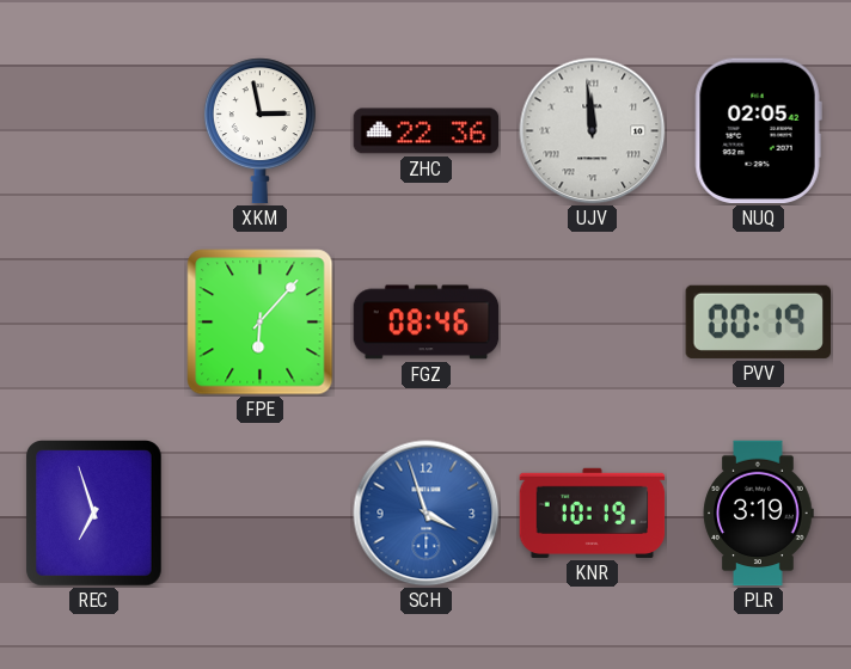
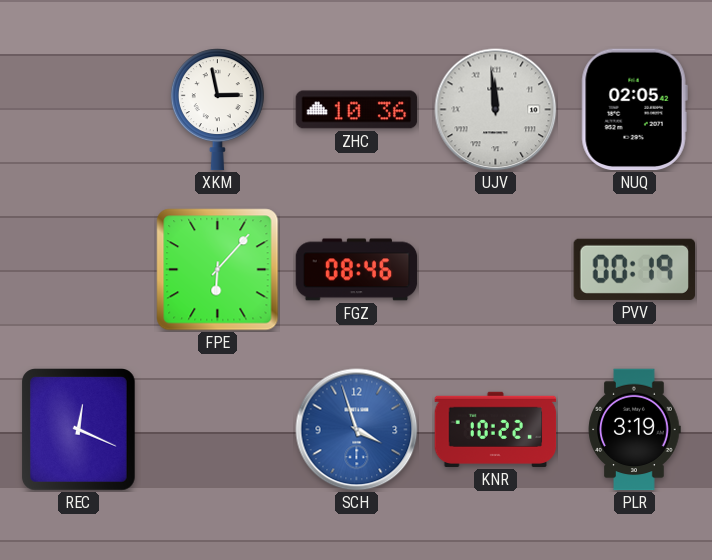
ZHC: 22:36 -> 10:36 (357, 110)
REC: 6:57 -> 12:19 (79, 430)
KNR: 10:19 -> 10:22 (496, 429)
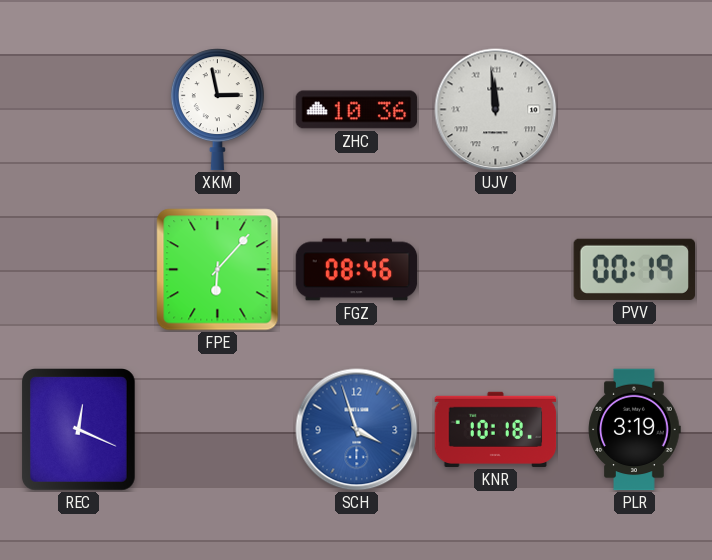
NUQ: 02:05 -> none (634, 110)
KNR: 10:22 -> 10:18 (496, 429)
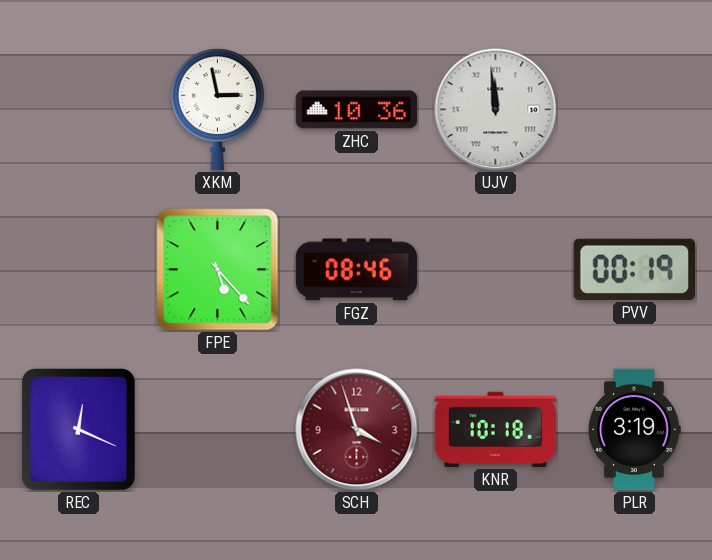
FPE: 6:07 -> 5:23 (218, 270)
SCH dial: blue -> burgundy (357, 430)
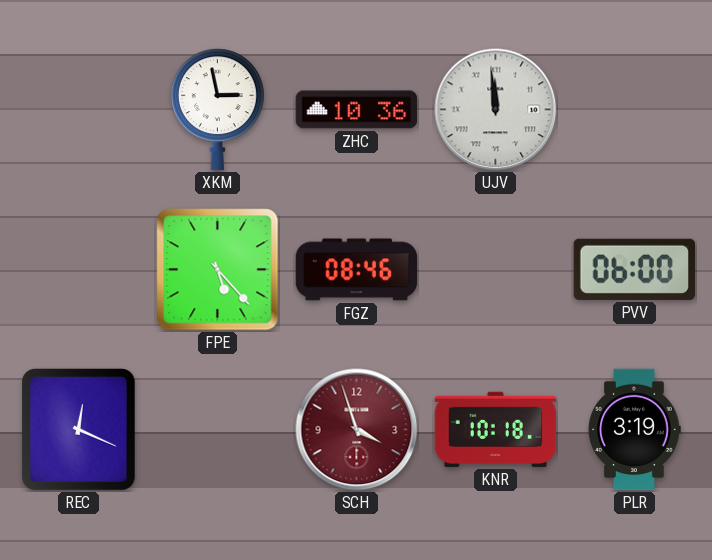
PVV: 00:19 -> 06:00 (634, 269)
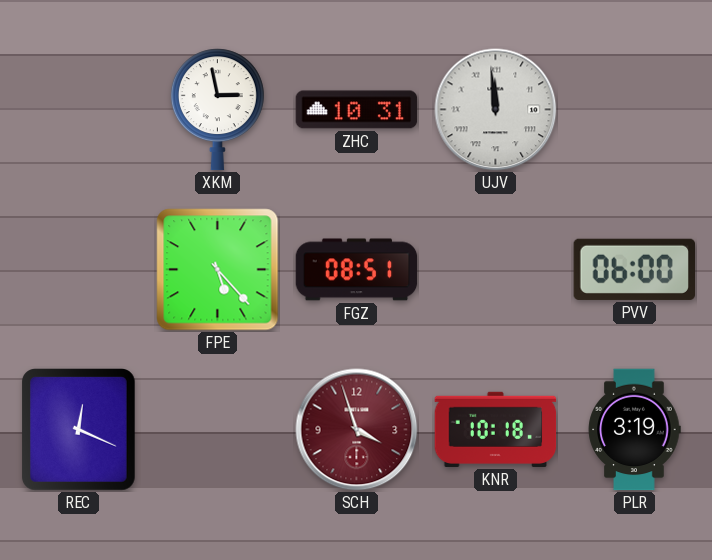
ZHC: 10:36 -> 10:31 (357, 110)
FGZ: 08:46 -> 08:51 (357, 270)
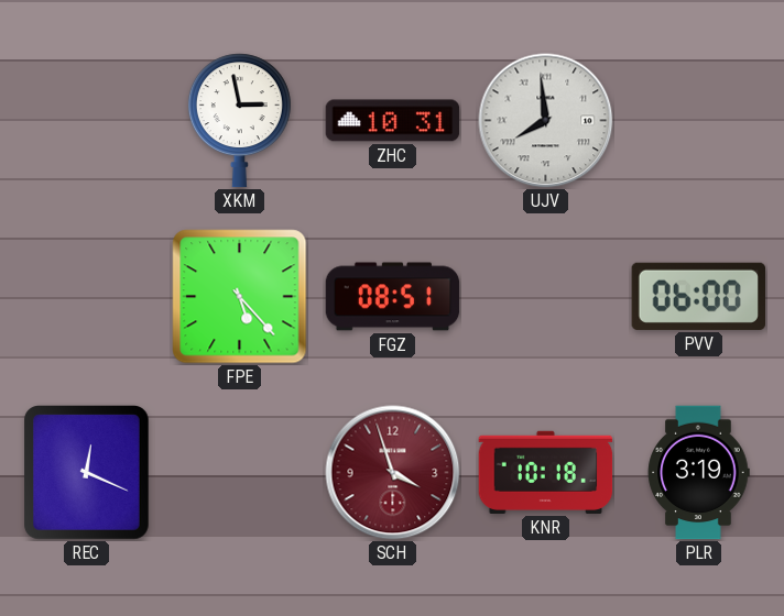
UJV: 11:59 -> 7:59 (546, 121)
